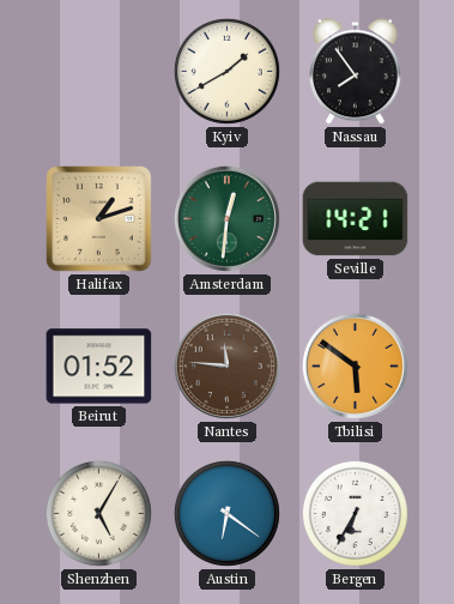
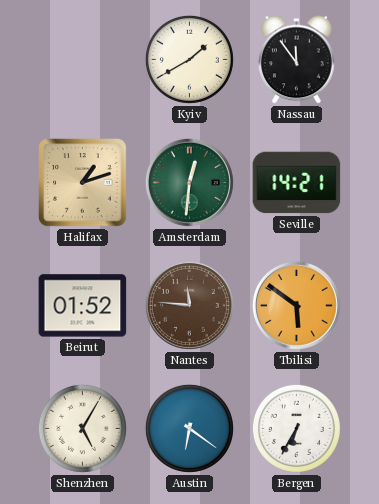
Nassau: 7:54 -> 11:54 (297, 60)
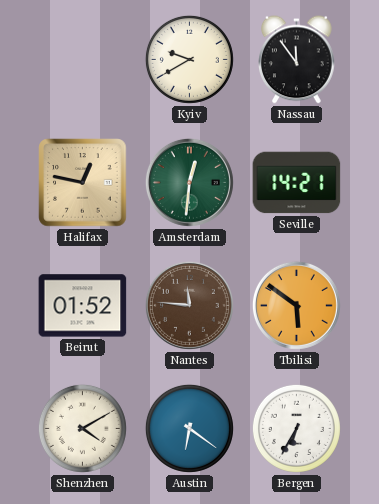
Kyiv: 1:40 -> 9:40 (189, 59)
Halifax: 1:12 -> 12:47 (83, 183)
Shenzhen: 5:05 -> 4:10 (82, 428)
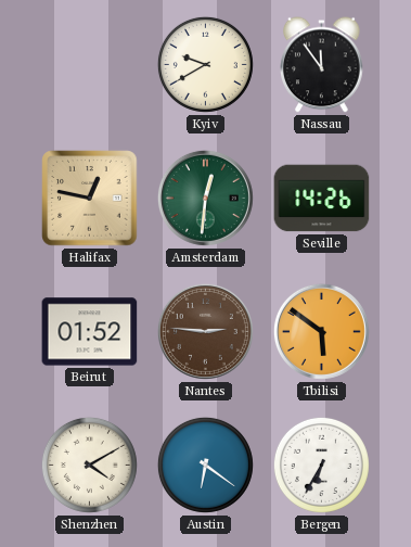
Seville: 14:21 -> 14:26 (322, 199)
Nantes: 11:46 -> 2:46 (205, 331)
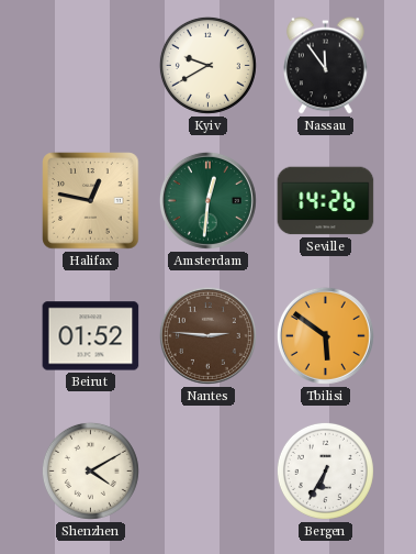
Austin: 6:21 -> none (205, 465)
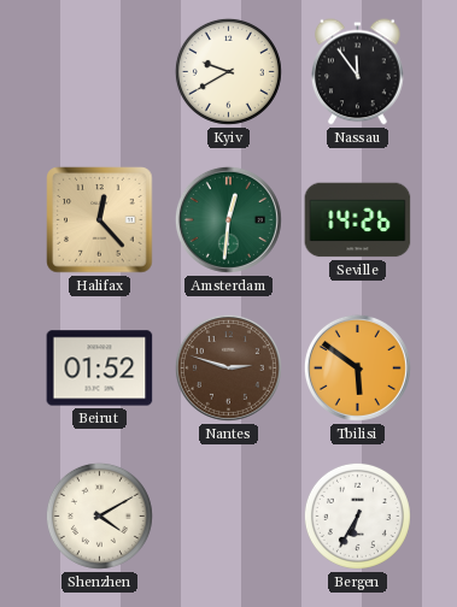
Halifax: 12:47 -> 12:23 (100, 220)
Nantes: 2:46 -> 2:48 (228, 367)
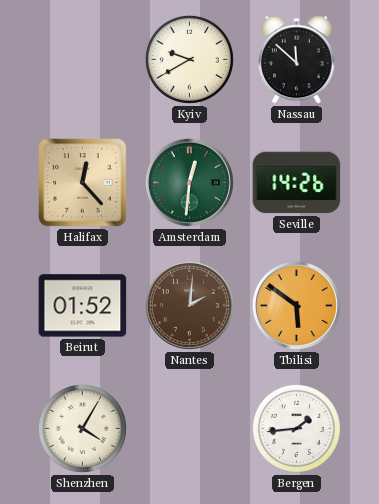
Nassau: 11:54 -> 11:52 (297, 60)
Nantes: 2:48 -> 2:01 (189, 305)
Shenzhen: 4:10 -> 4:05 (82, 428)
Bergen: 6:35 -> 1:44 (296, 428)
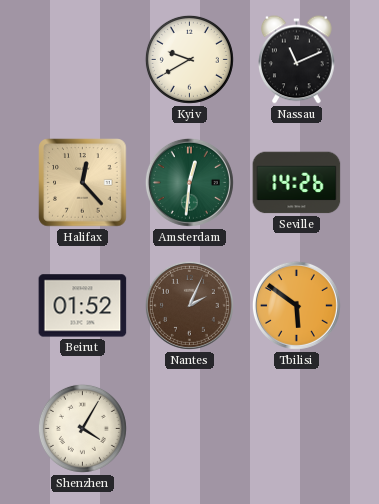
Nassau: 11:52 -> 11:11 (297, 60)
Nantes: 2:01 -> 2:04 (189, 305)
Bergen: 1:44 -> none (296, 428)
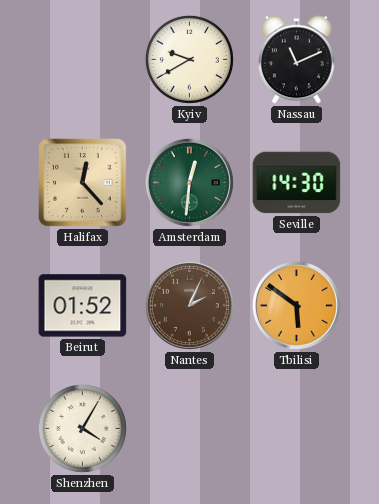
Seville: 14:26 -> 14:30 (297, 183)
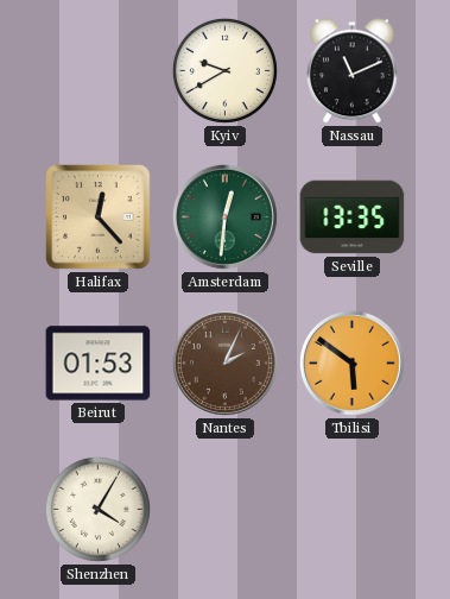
Seville: 14:30 -> 13:35 (353, 217)
Beirut: 01:52 -> 01:53 (99, 364)
